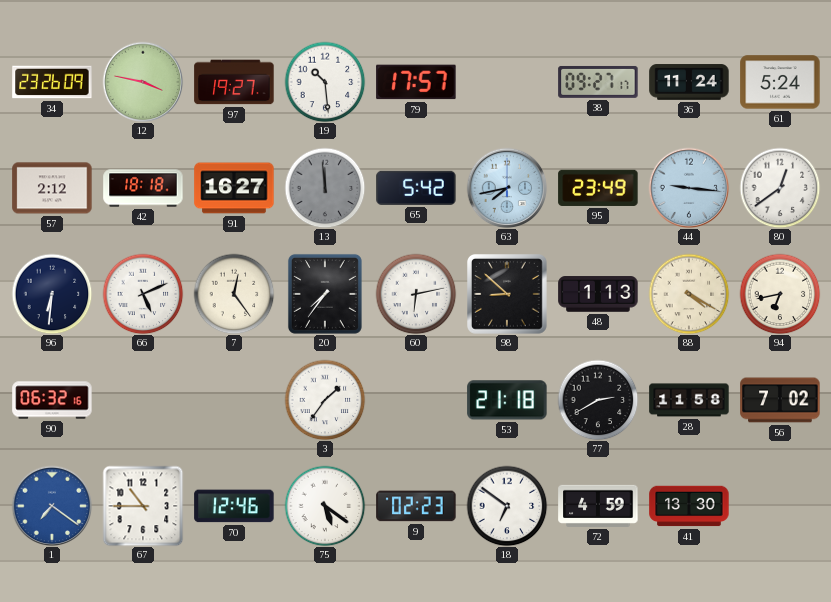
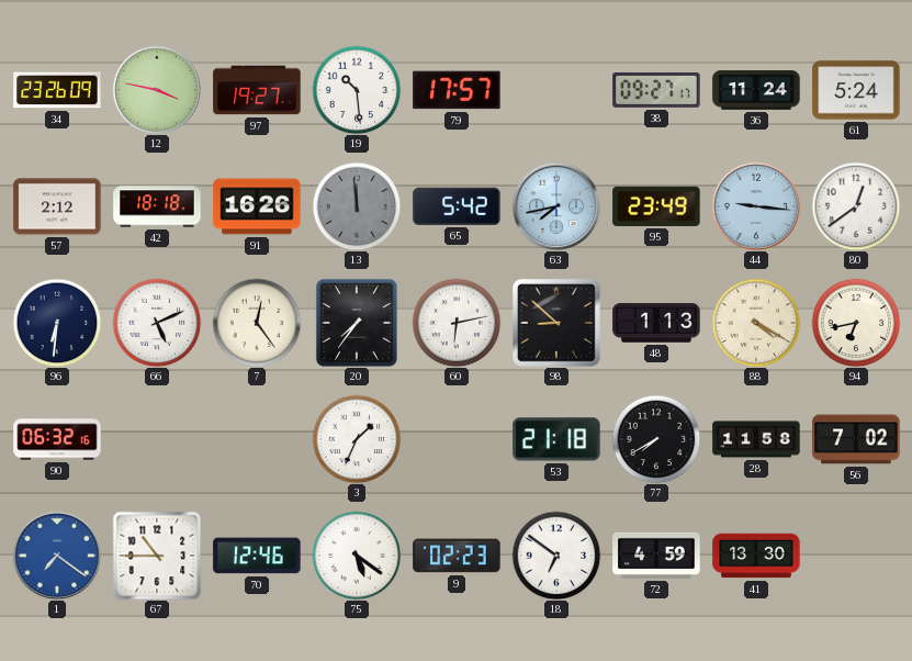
91: 16:27 -> 16:26 (257, 206)
3: 1:36 -> 1:34 (357, 439)
77: 2:40 -> 7:40 (656, 439)
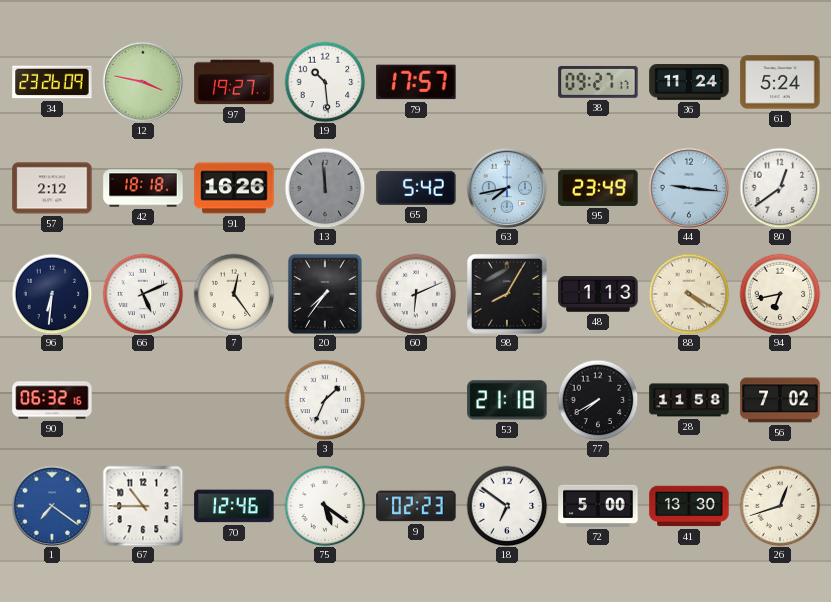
60: 6:13 -> 6:11 (416, 294)
98: 8:52 -> 8:05 (508, 295)
72: 4:59 -> 5:00 (598, 506)
26: none -> 12:42 (780, 506)
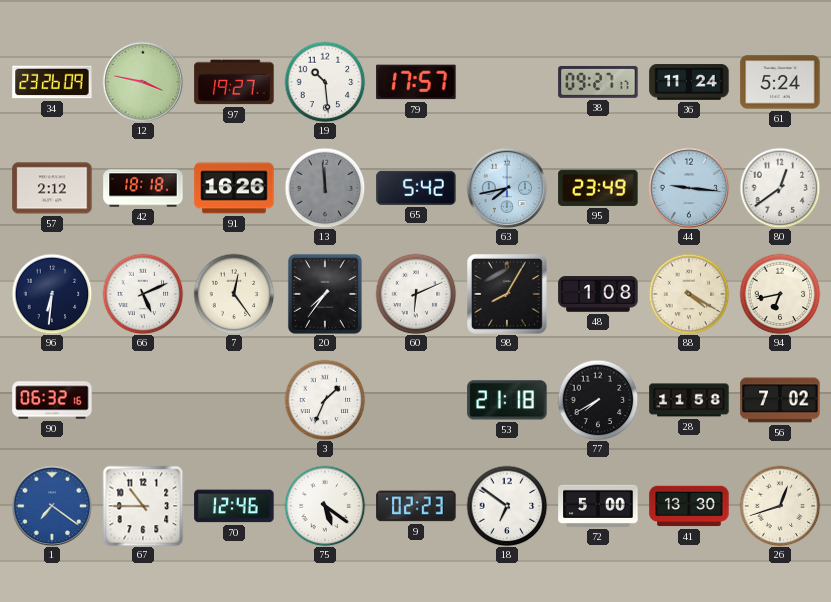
48: 1:13 -> 1:08 (598, 294)
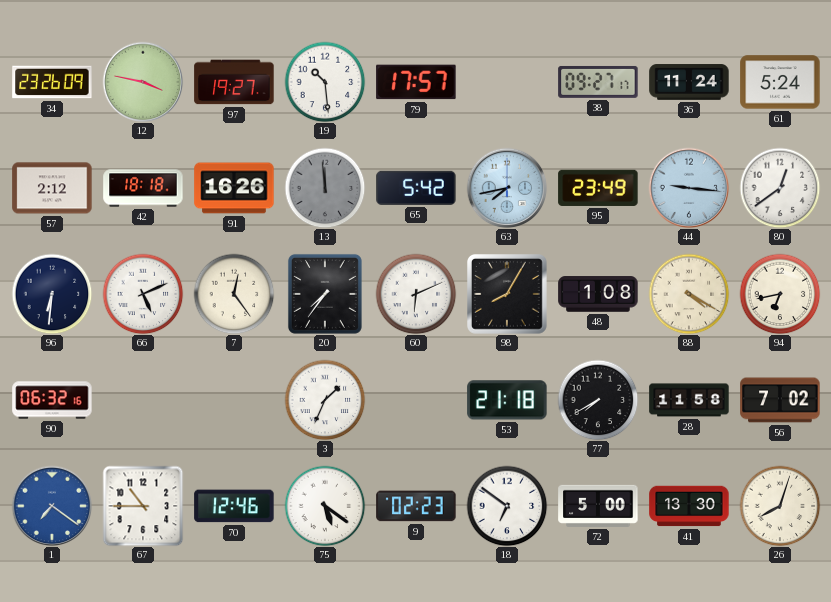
26: 12:42 -> 8:03 (780, 506)
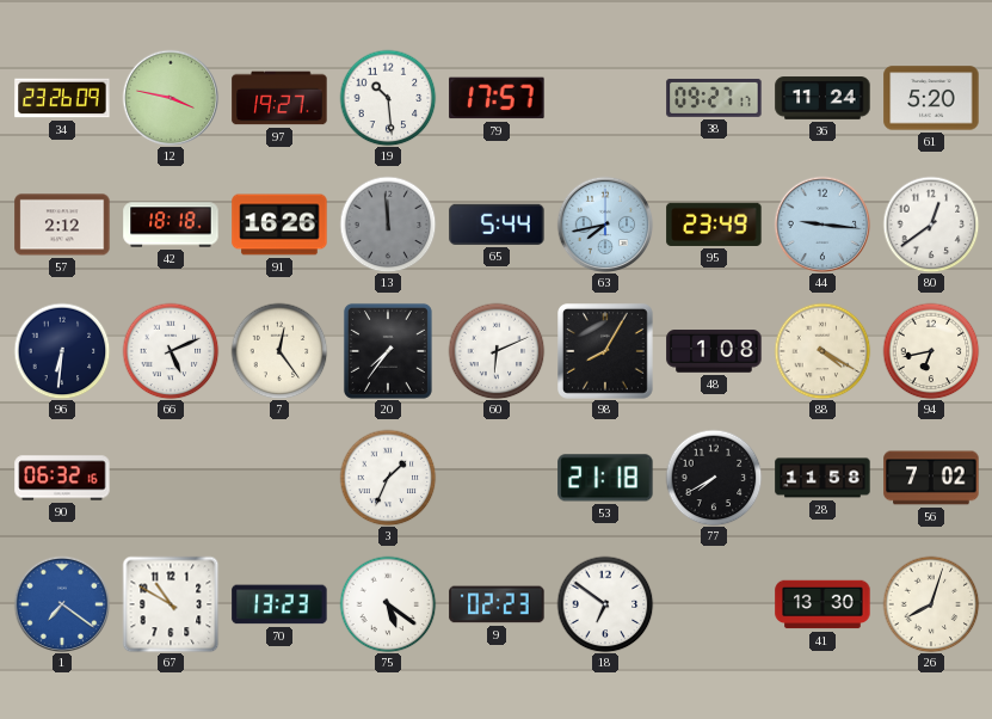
61: 5:24 -> 5:20 (931, 98)
65: 5:42 -> 5:44 (497, 225)
67: 10:45 -> 10:50 (171, 604)
70: 12:46 -> 13:23 (279, 604)
72: 5:00 -> none (598, 506)
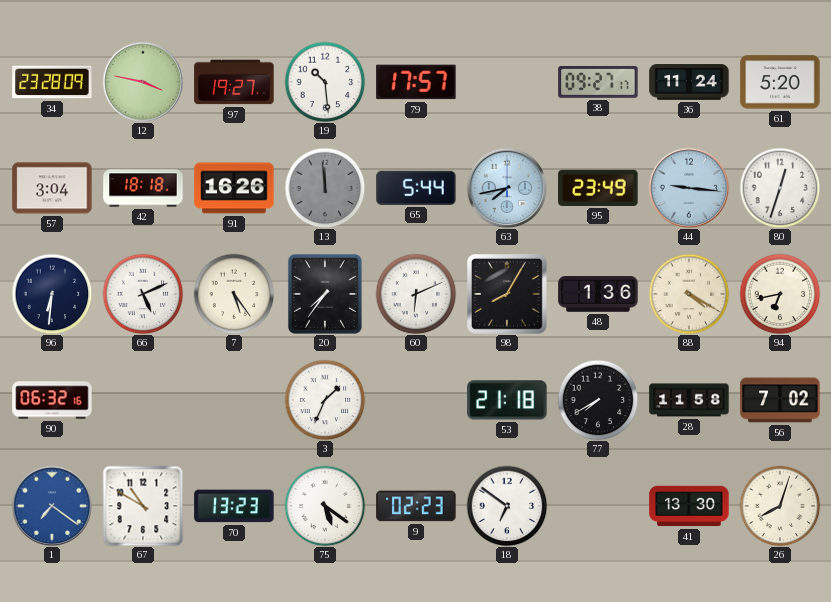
34: 23:26 -> 23:28 (52, 82)
57: 2:12 -> 3:04 (52, 188)
80: 12:39 -> 12:33 (780, 188)
7: 12:24 -> 5:24 (234, 294)
48: 1:08 -> 1:36 (598, 294)
